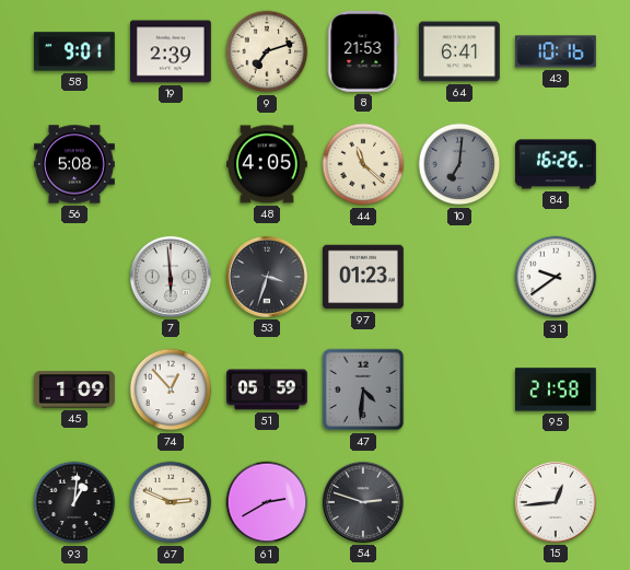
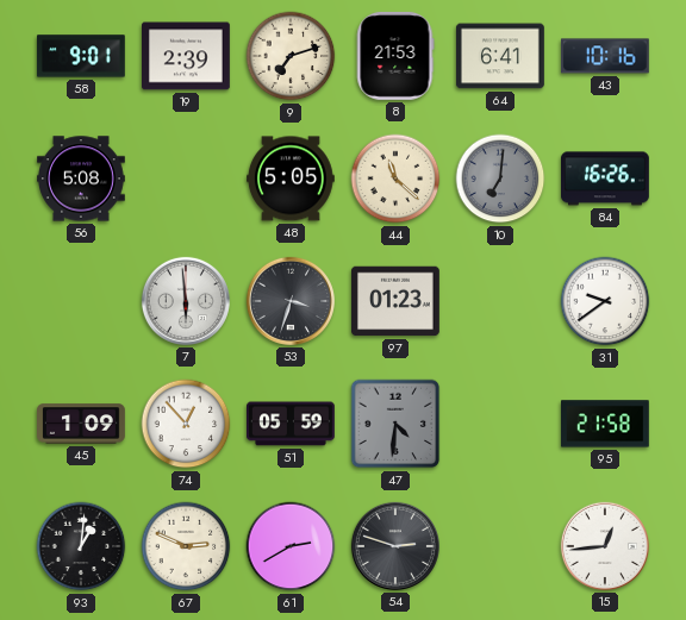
48: 4:05 -> 5:05 (292, 179)
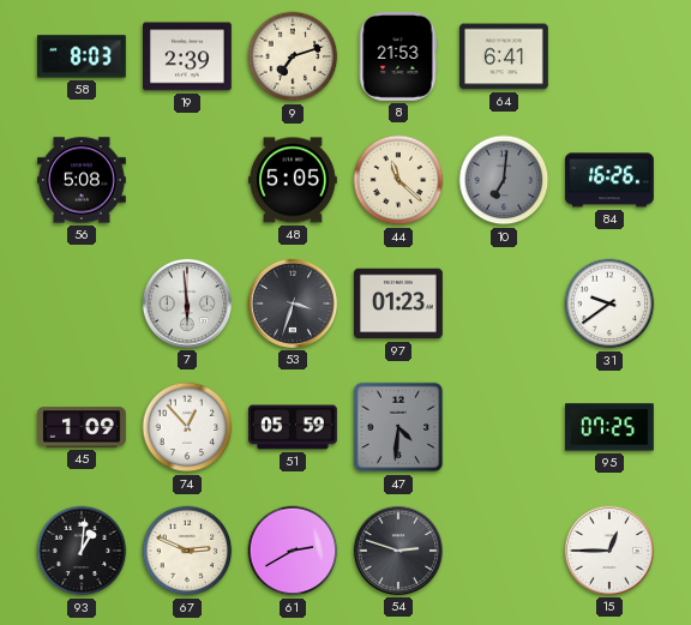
58: 9:01 -> 8:03 (82, 56)
43: 10:16 -> none (605, 56)
95: 21:58 -> 07:25 (609, 427)
15: 12:44 -> 12:45 (609, 551)
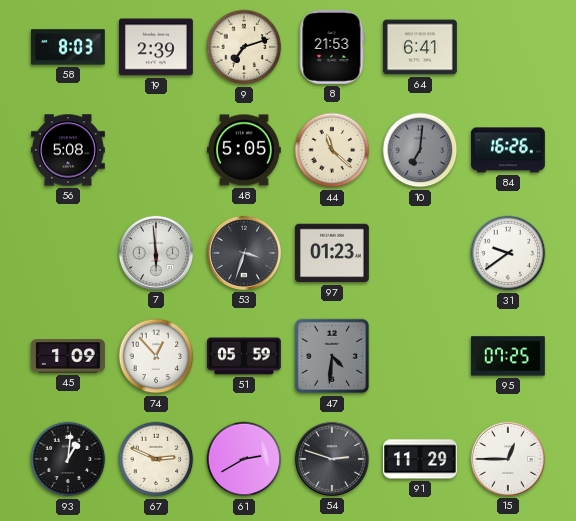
91: none -> 11:29 (421, 459)
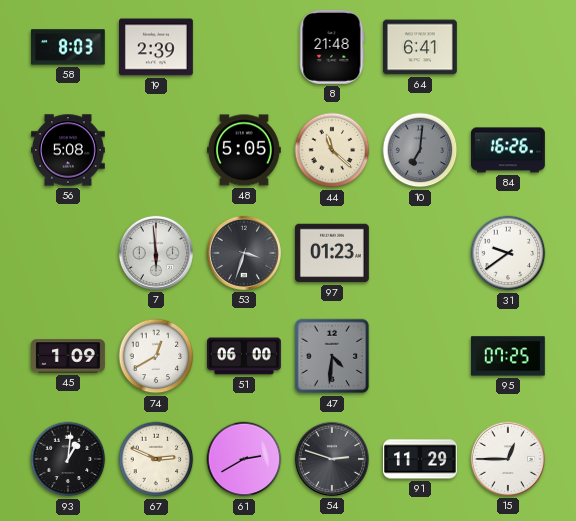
9: 7:12 -> none (244, 47)
8: 21:53 -> 21:48 (332, 47)
74: 12:53 -> 12:40 (156, 356)
51: 05:59 -> 06:00 (245, 356)
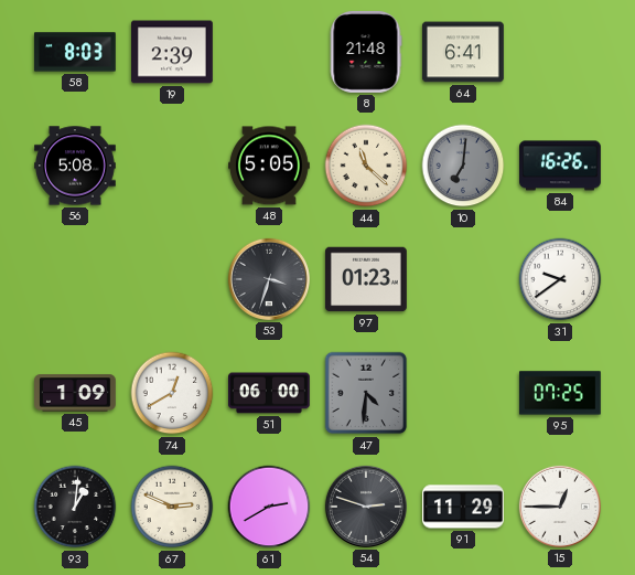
7: 5:59 -> none (156, 253)
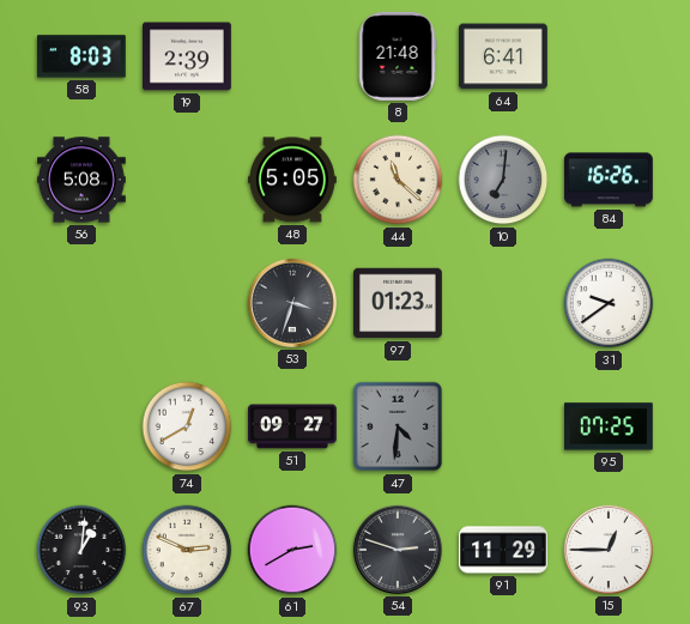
45: 1:09 -> none (76, 393)
51: 06:00 -> 09:27 (293, 426)
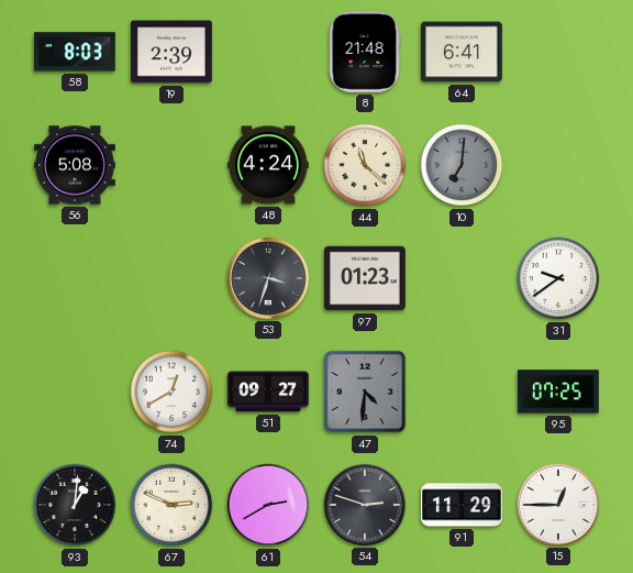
48: 5:05 -> 4:24 (269, 165)
84: 16:26 -> none (610, 180)
